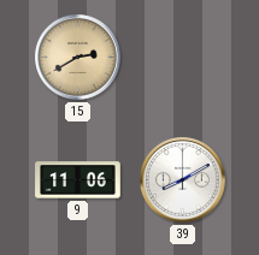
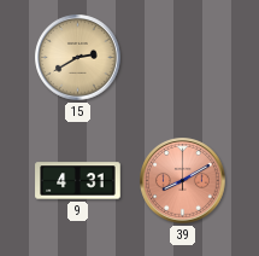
9: 11:06 -> 4:31 (78, 181)
39 dial: white -> salmon (183, 181)
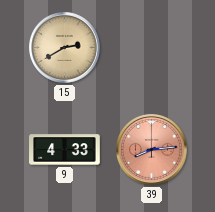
9: 4:31 -> 4:33 (65, 150)
39: 8:10 -> 8:14 (152, 150)
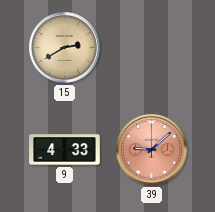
39: 8:14 -> 9:08 (152, 150)
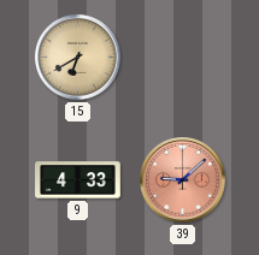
15: 2:40 -> 6:40 (78, 58)
